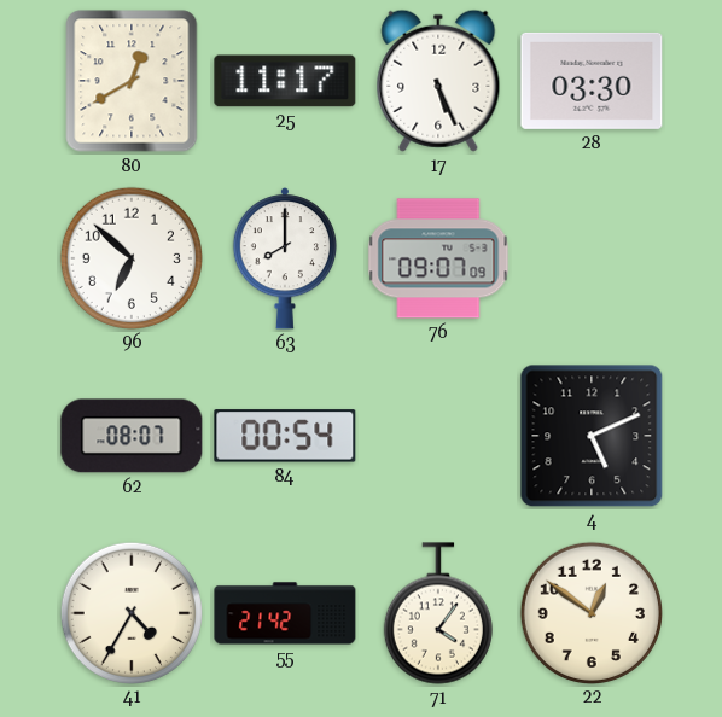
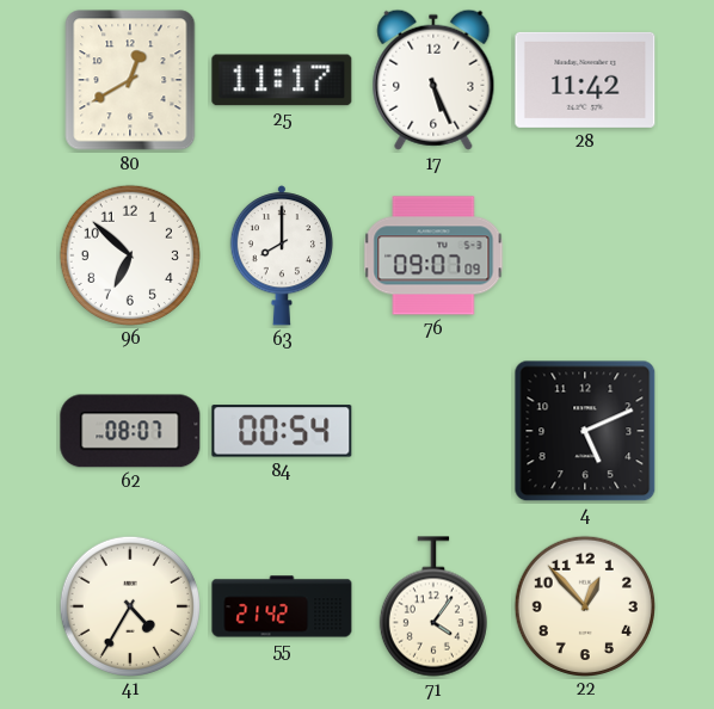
28: 03:30 -> 11:42 (585, 80)
22: 12:51 -> 12:53 (584, 605)
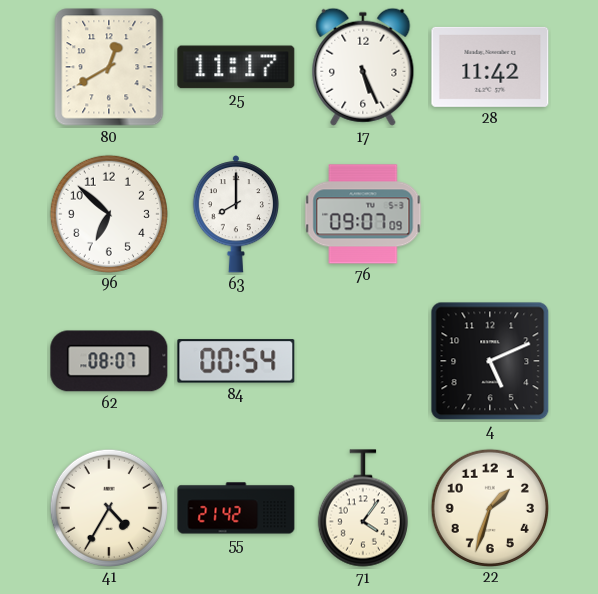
22: 12:53 -> 1:33 (489, 507)
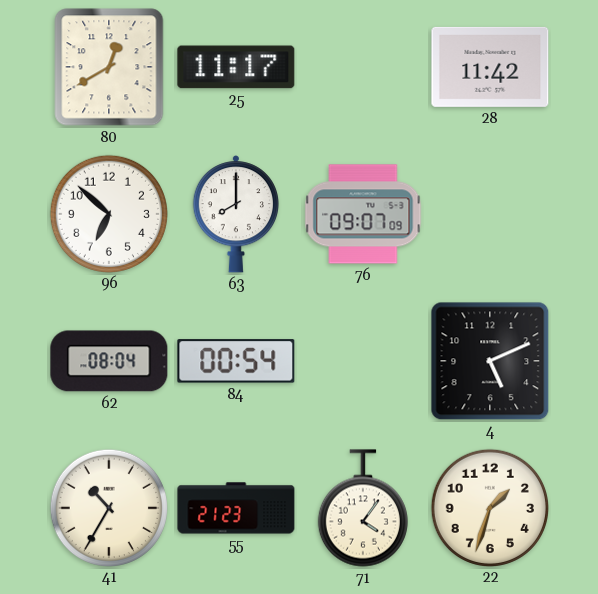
17: 5:26 -> none (363, 67)
62: 08:07 -> 08:04 (109, 361)
41: 4:35 -> 10:35 (108, 507)
55: 21:42 -> 21:23 (236, 508)
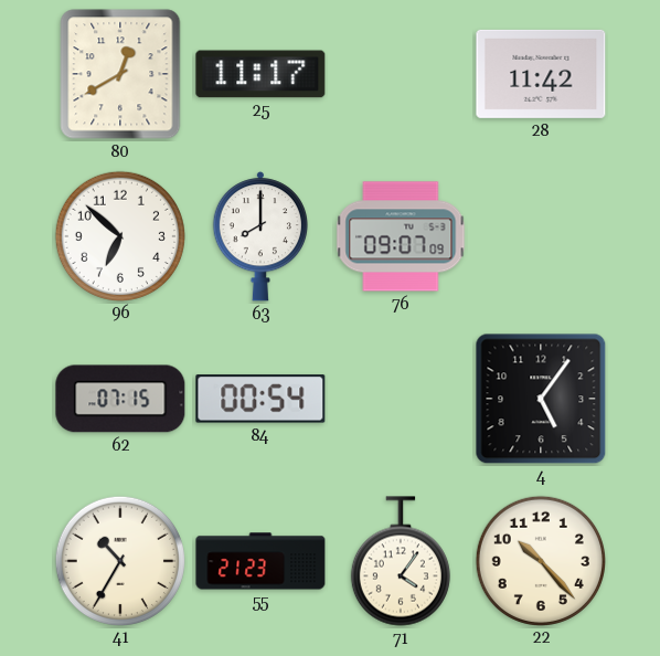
62: 08:04 -> 07:15 (120, 399)
4: 5:11 -> 5:06 (541, 399)
22: 1:33 -> 10:23 (540, 560)
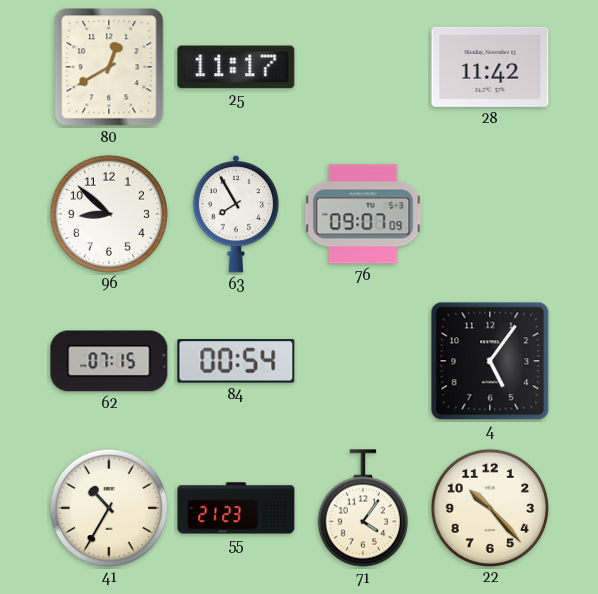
96: 6:52 -> 8:52 (108, 213)
63: 8:00 -> 7:55 (235, 214)
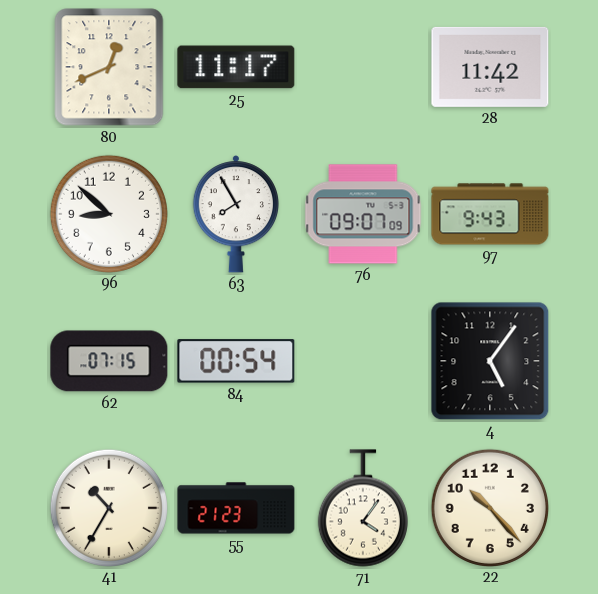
80: 12:40 -> 12:41 (109, 67)
97: none -> 9:43 (490, 214)
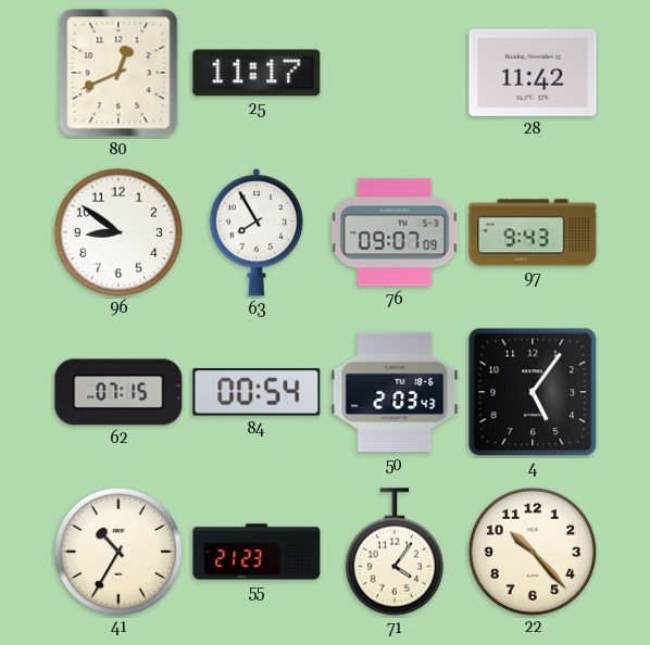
96: 8:52 -> 8:51 (117, 231)
50: none -> 2:03 (395, 392)
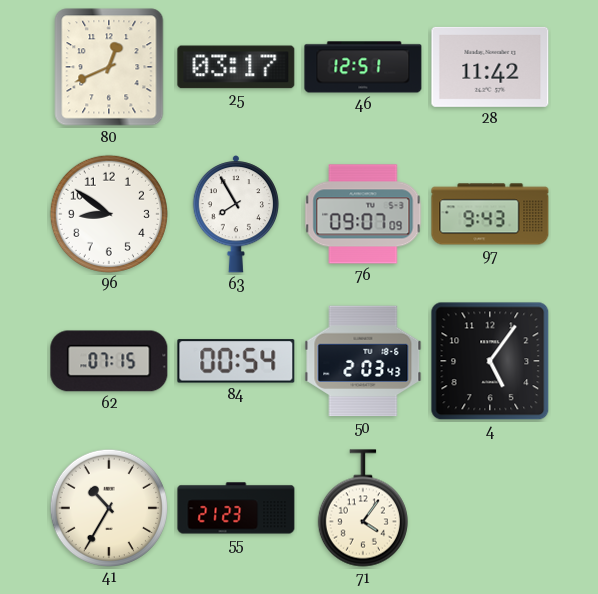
25: 11:17 -> 03:17 (236, 67)
46: none -> 12:51 (363, 67)
22: 10:23 -> none (532, 551)
